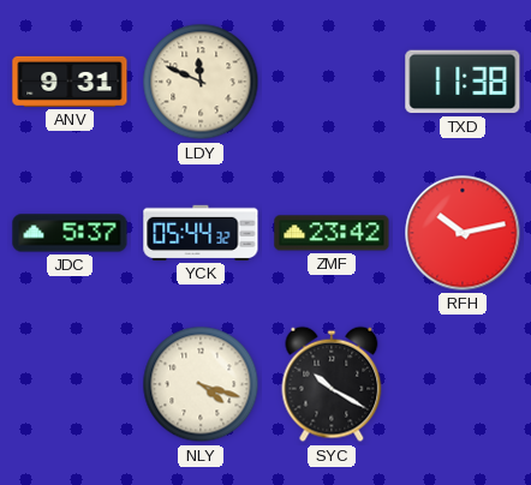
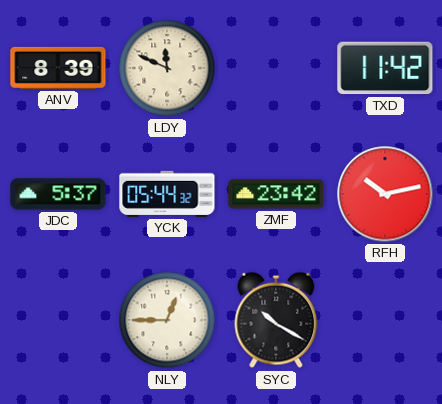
ANV: 9:31 -> 8:39 (58, 68)
TXD: 11:38 -> 11:42 (385, 68)
NLY: 4:18 -> 12:45 (167, 320)
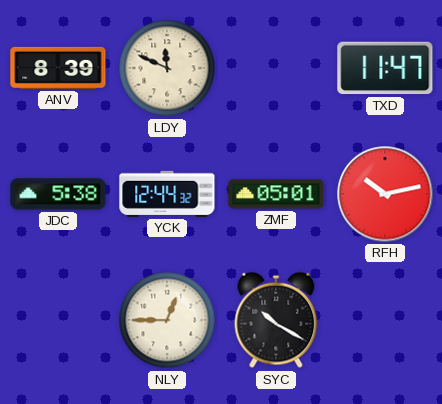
TXD: 11:42 -> 11:47 (385, 68)
JDC: 5:37 -> 5:38 (58, 194)
YCK: 05:44 -> 12:44 (167, 194)
ZMF: 23:42 -> 05:01 (276, 194)
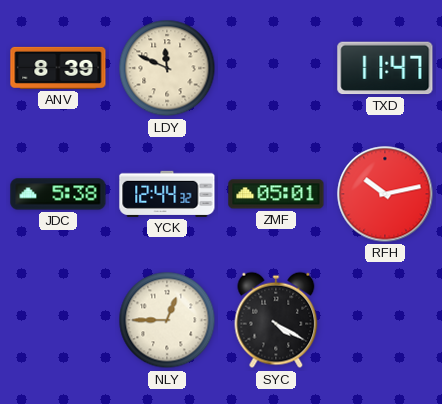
SYC: 10:20 -> 4:20 (276, 320)
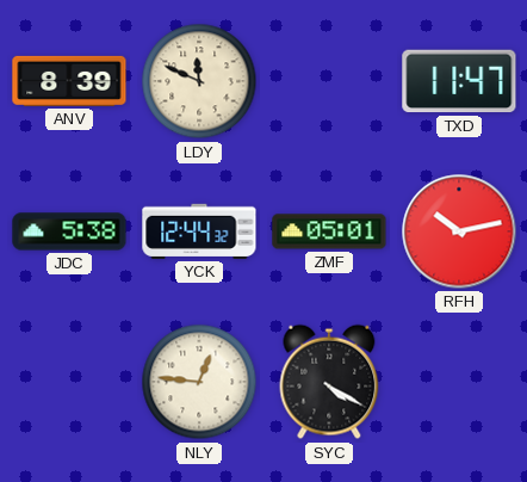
NLY: 12:45 -> 12:46 (199, 382)
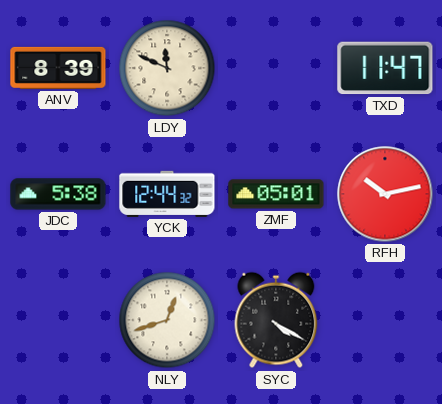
NLY: 12:46 -> 12:42 (167, 320)
